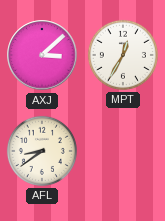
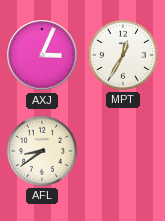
AXJ: 3:08 -> 3:04 (42, 55)
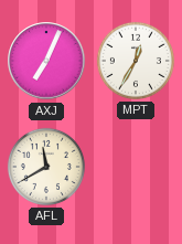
AXJ: 3:04 -> 7:04 (46, 61)
AFL: 8:39 -> 11:40 (46, 167)
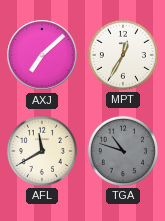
AXJ: 7:04 -> 7:08 (42, 55)
TGA: none -> 10:48 (123, 151)
